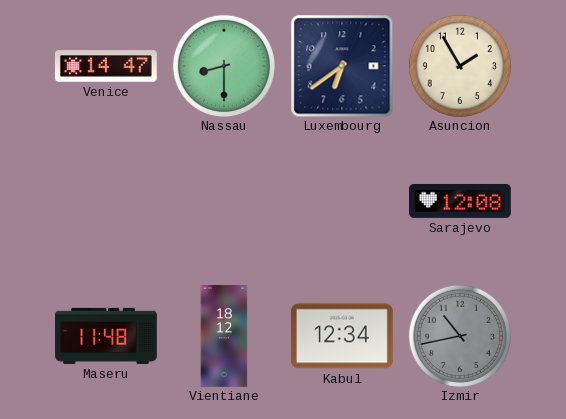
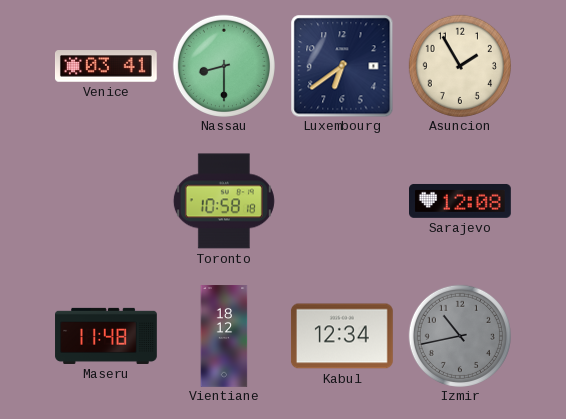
Venice: 14:47 -> 03:41 (107, 66)
Toronto: none -> 10:58 (224, 201)
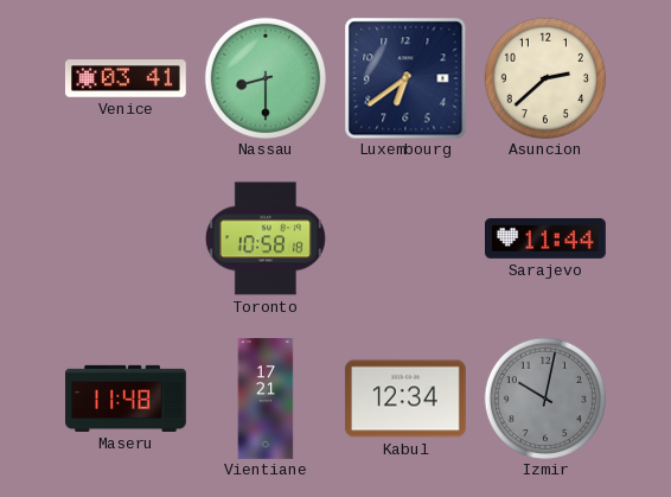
Asuncion: 1:55 -> 2:38 (545, 78)
Sarajevo: 12:08 -> 11:44 (547, 238)
Vientiane: 18:12 -> 17:21 (266, 399)
Izmir: 10:43 -> 10:02 (545, 399)
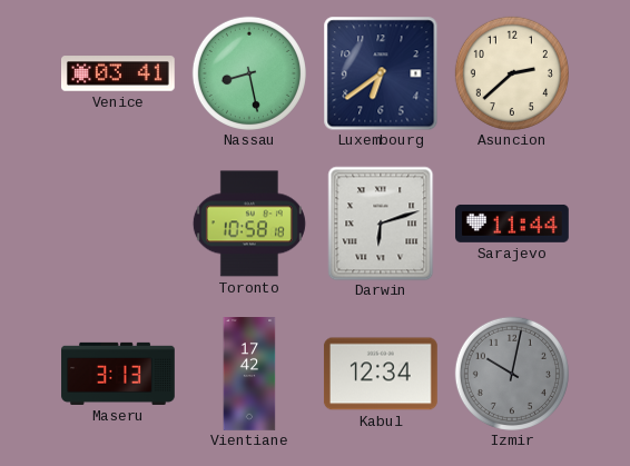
Nassau: 8:30 -> 8:28 (249, 73)
Darwin: none -> 6:12 (381, 224)
Maseru: 11:48 -> 3:13 (118, 374)
Vientiane: 17:21 -> 17:42 (249, 374)
